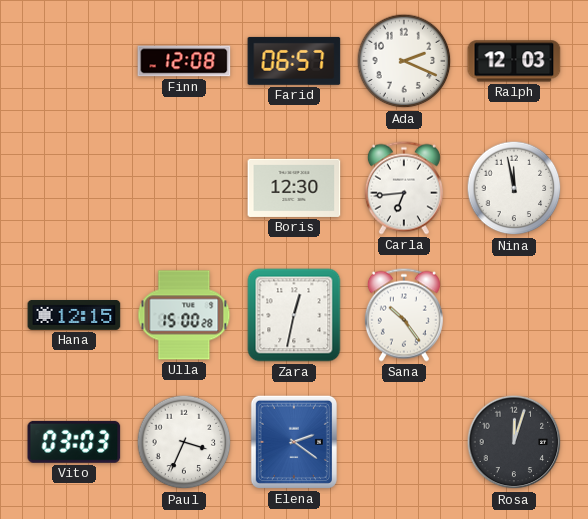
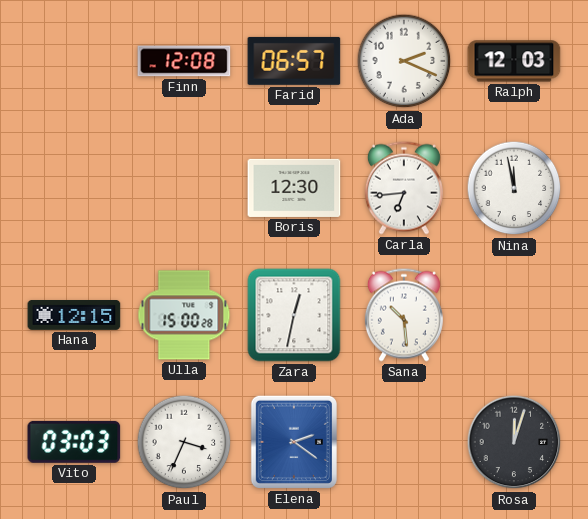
Sana: 10:24 -> 10:29 (404, 315)
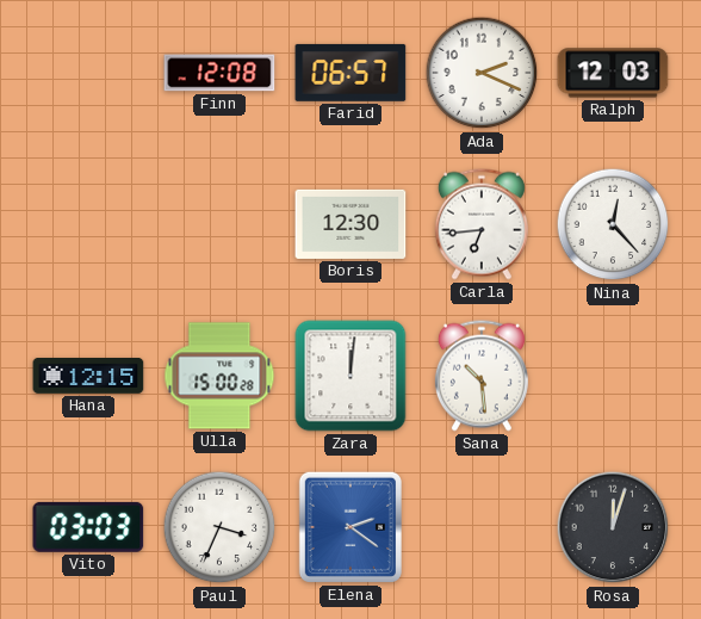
Nina: 11:58 -> 12:23 (613, 224)
Zara: 12:32 -> 12:01 (350, 376)
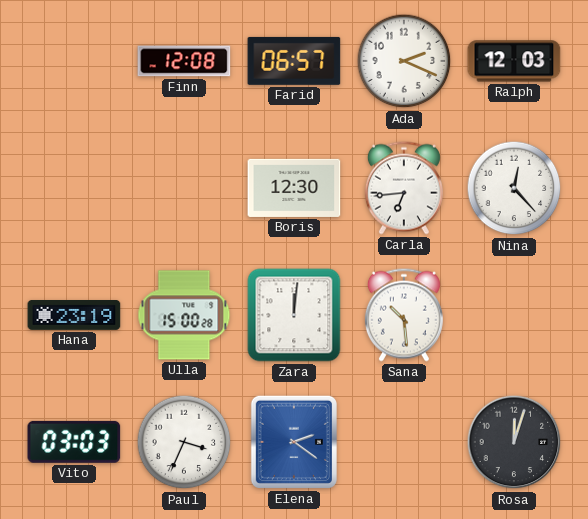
Hana: 12:15 -> 23:19 (74, 316)
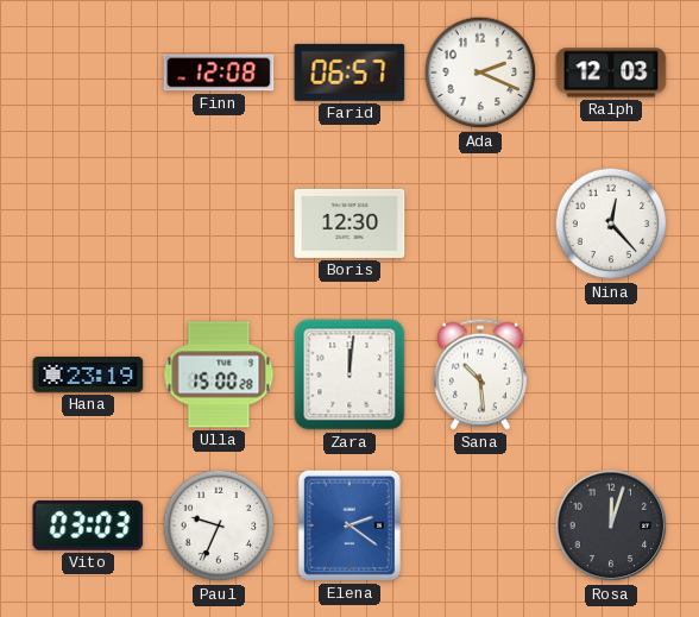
Carla: 6:44 -> none (404, 188)
Paul: 3:34 -> 9:34 (219, 525)
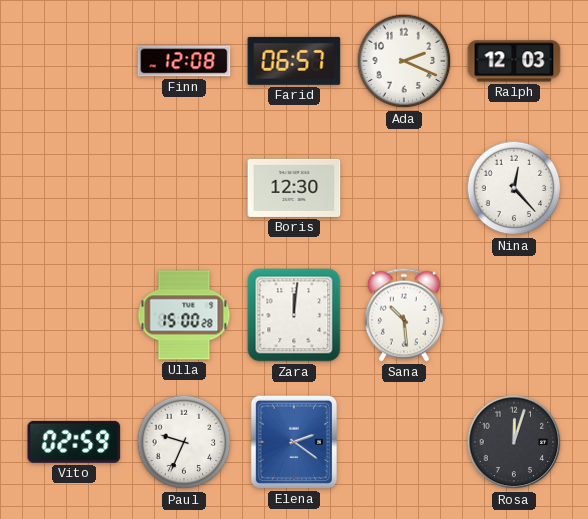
Hana: 23:19 -> none (88, 376)
Vito: 03:03 -> 02:59 (74, 442)
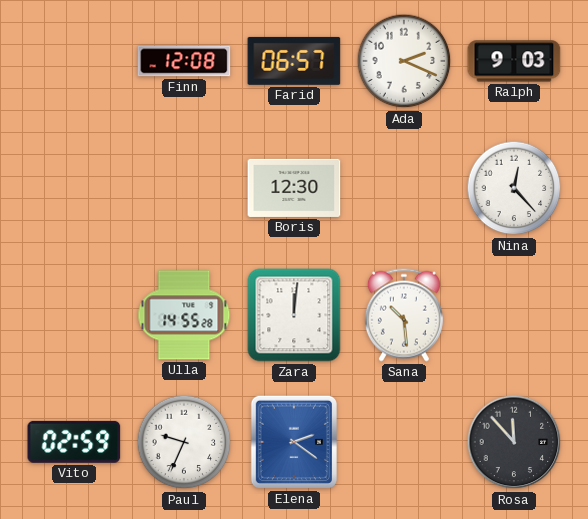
Ralph: 12:03 -> 9:03 (514, 61)
Ulla: 15:00 -> 14:55 (184, 315)
Rosa: 12:03 -> 11:53 (514, 442)
